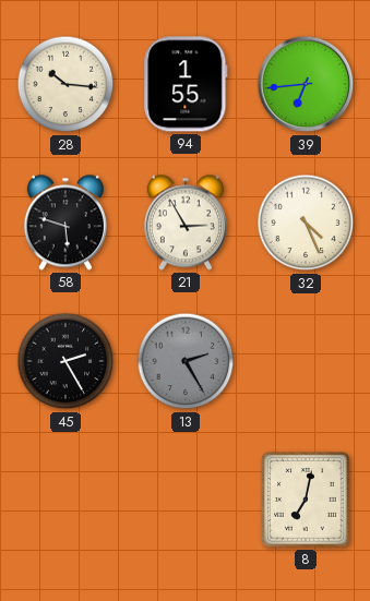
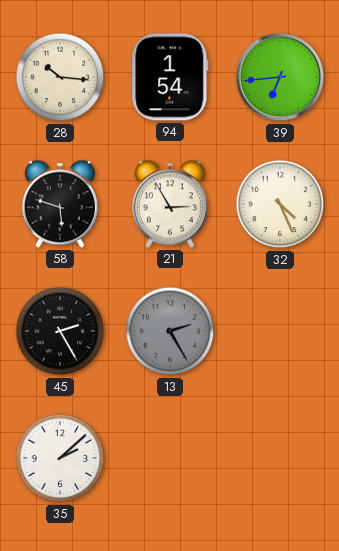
94: 1:55 -> 1:54 (170, 77)
35: none -> 2:08 (60, 458)
8: 7:02 -> none (306, 500)
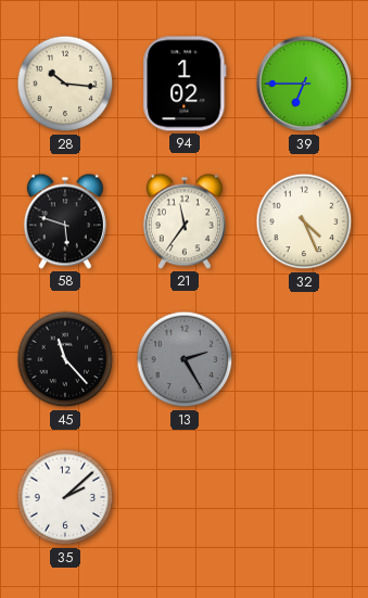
94: 1:54 -> 1:02 (185, 84)
39: 6:44 -> 6:45 (304, 84)
21: 2:55 -> 11:36 (185, 221)
45: 2:25 -> 11:23 (65, 359)
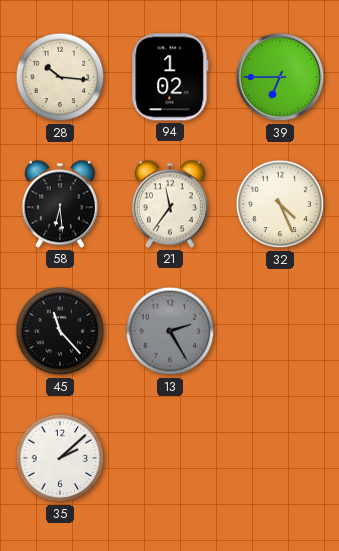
58: 5:48 -> 6:29 (60, 204)
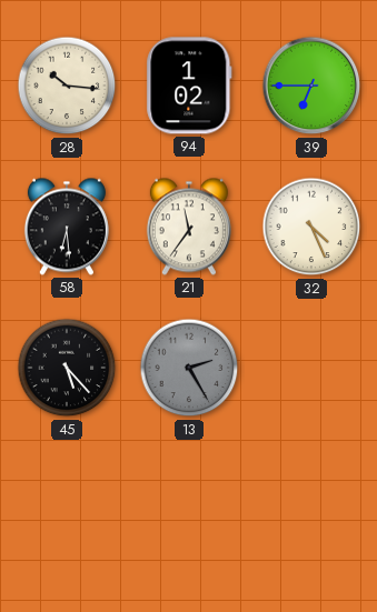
45: 11:23 -> 5:23 (67, 368)
35: 2:08 -> none (60, 458)
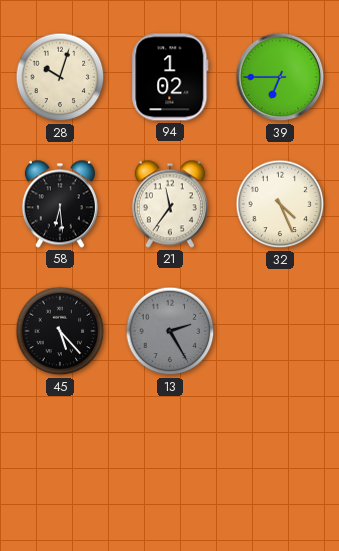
28: 10:16 -> 10:03 (60, 77)
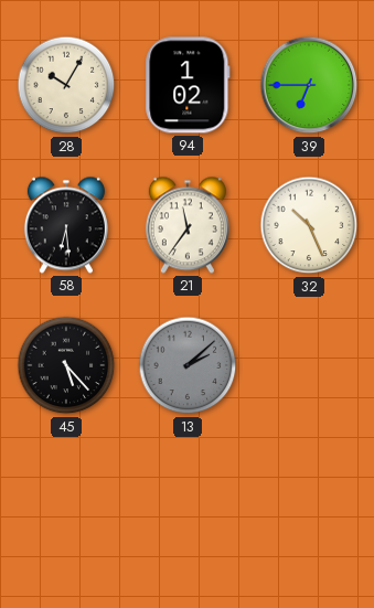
28: 10:03 -> 10:05 (66, 85)
32: 4:26 -> 10:26 (309, 225)
13: 2:25 -> 2:08 (188, 365)
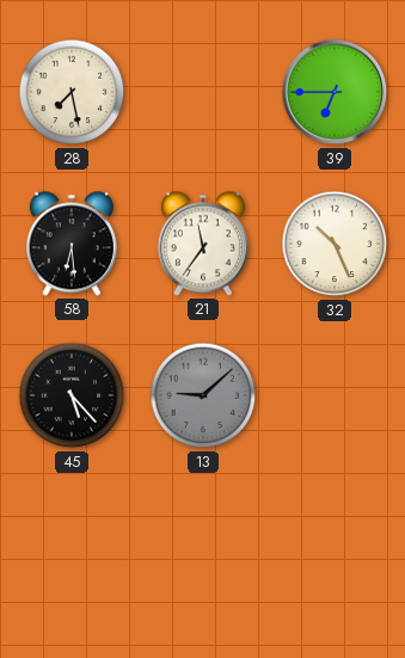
28: 10:05 -> 7:28 (72, 92)
94: 1:02 -> none (188, 85)
13: 2:08 -> 9:08 (203, 395)
